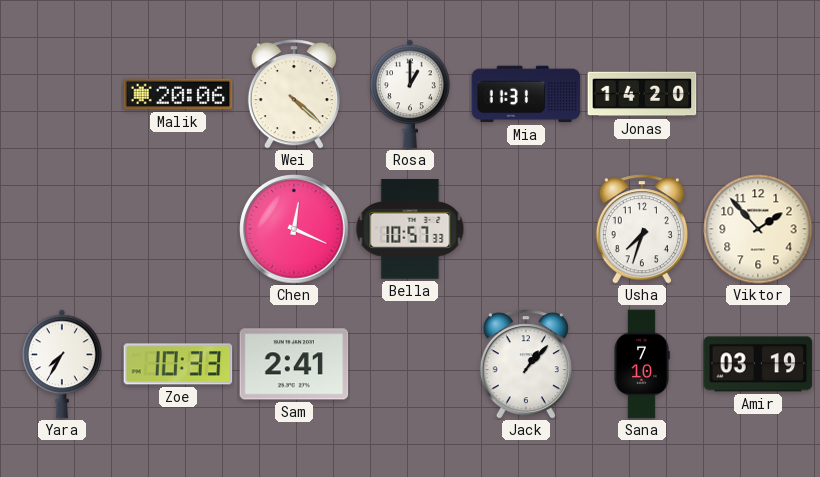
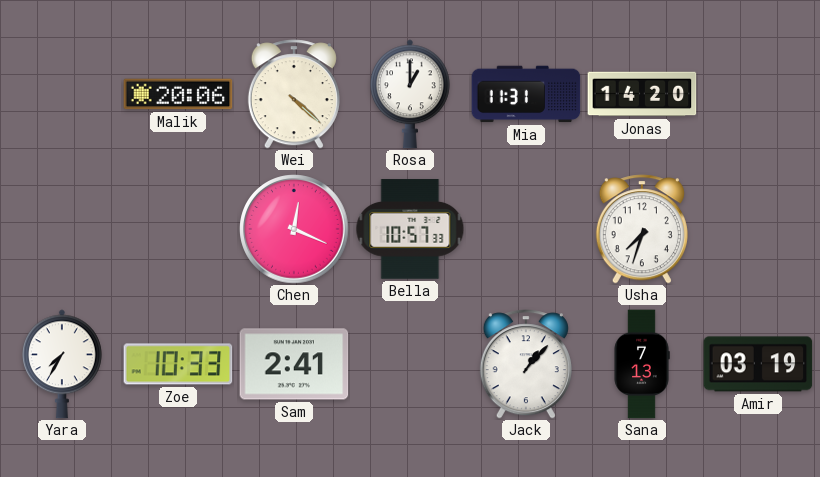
Viktor: 1:53 -> none (758, 229)
Sana: 7:10 -> 7:13 (642, 364)
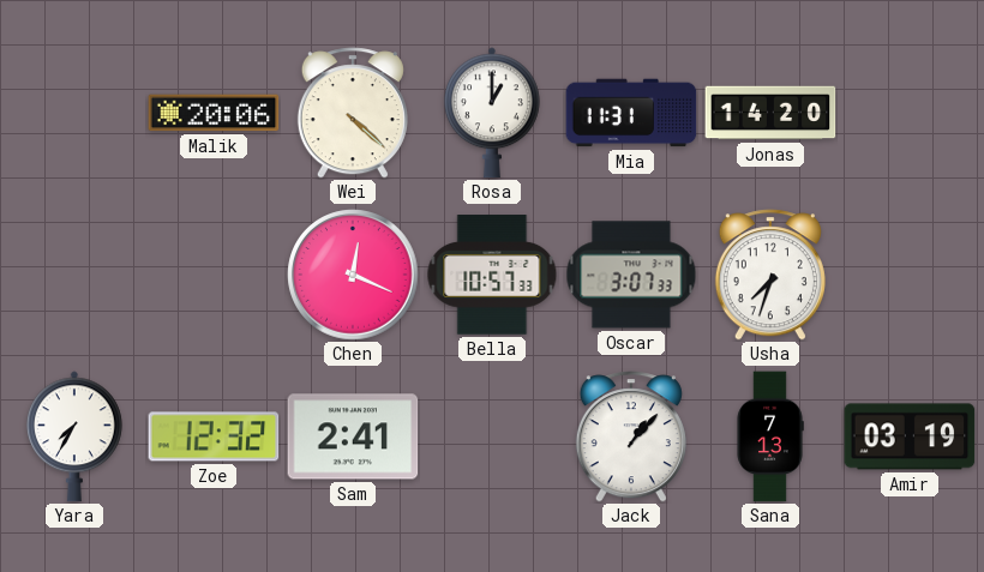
Oscar: none -> 3:07 (631, 275)
Zoe: 10:33 -> 12:32 (214, 436)
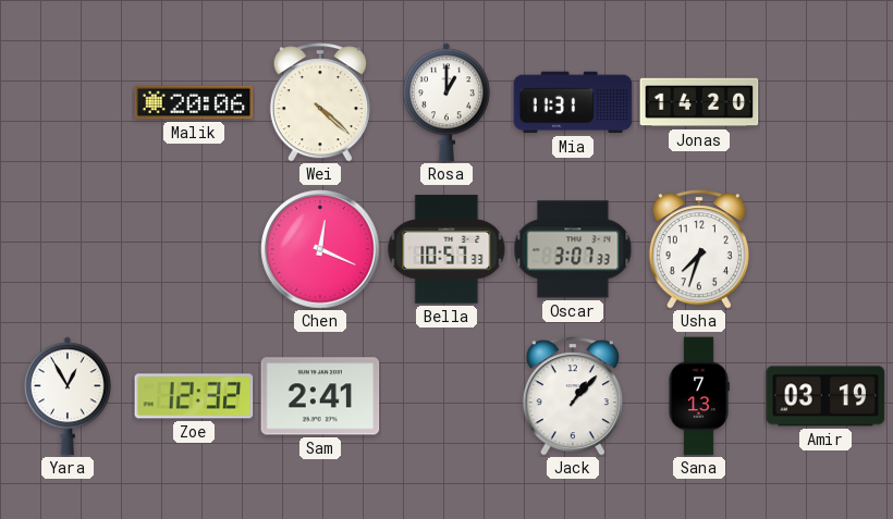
Yara: 7:35 -> 12:55 (68, 396)
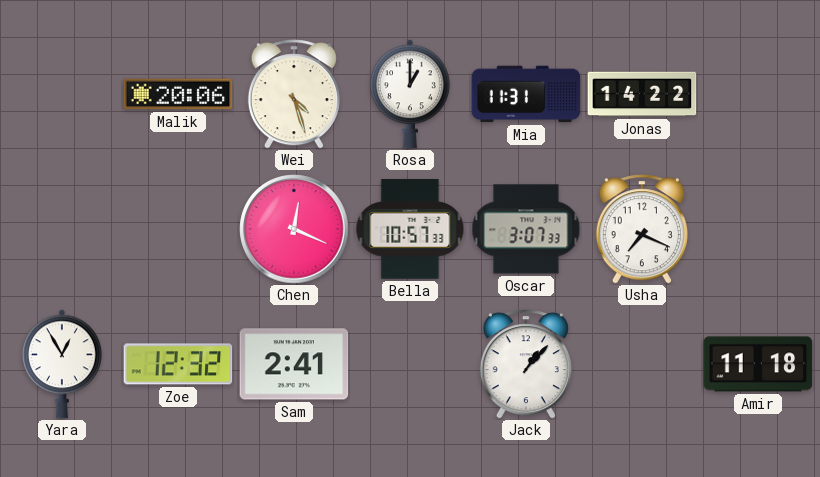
Wei: 4:22 -> 4:27 (294, 94)
Jonas: 14:20 -> 14:22 (642, 94)
Usha: 7:33 -> 7:19 (642, 229)
Sana: 7:13 -> none (699, 396)
Amir: 03:19 -> 11:18 (758, 364)
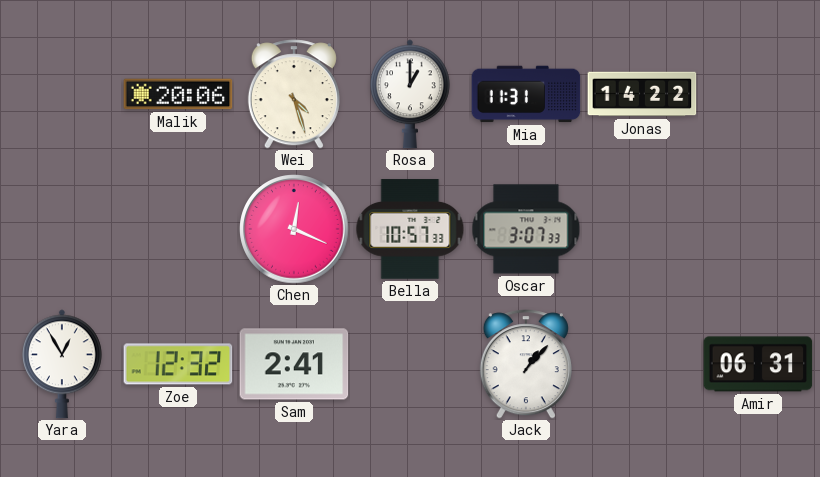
Usha: 7:19 -> none (642, 229)
Amir: 11:18 -> 06:31 (758, 364)
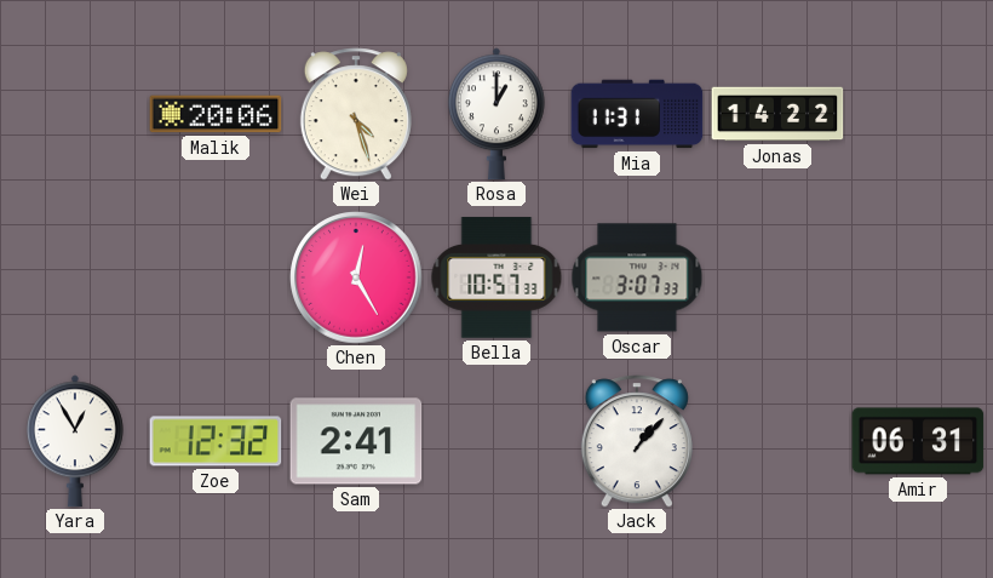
Chen: 12:19 -> 12:25 (356, 277)
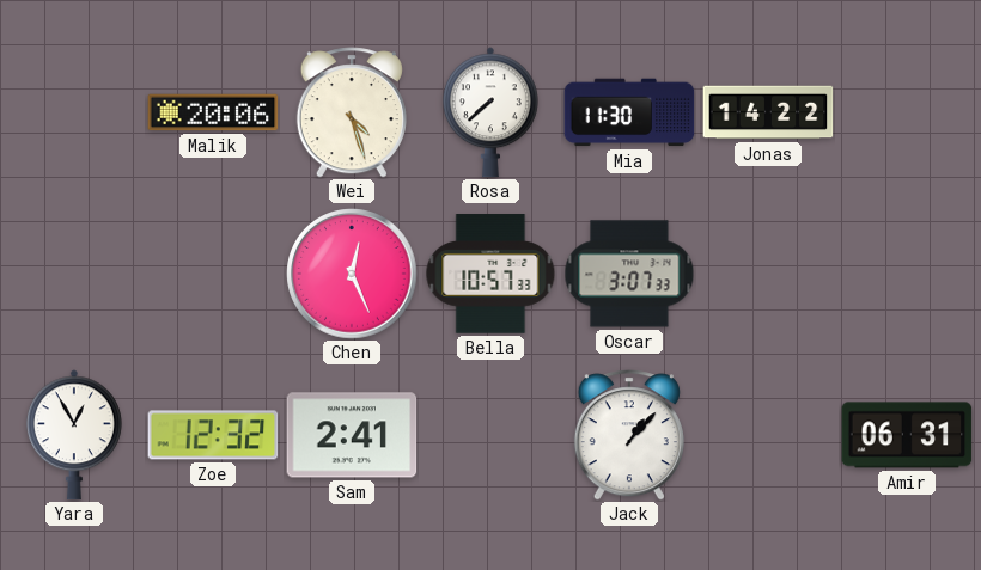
Rosa: 1:00 -> 7:38 (490, 112)
Mia: 11:31 -> 11:30 (629, 112)
Chen: 12:25 -> 12:26 (352, 274)
